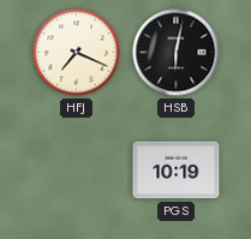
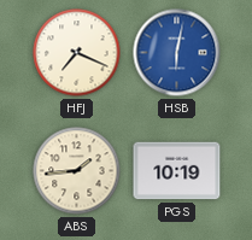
HSB dial: black -> blue (177, 53)
ABS: none -> 1:44 (77, 171)
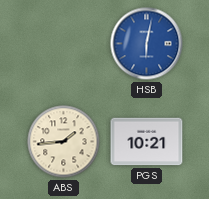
HFJ: 7:19 -> none (77, 53)
PGS: 10:19 -> 10:21 (147, 142)
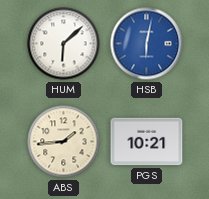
HUM: none -> 6:08 (64, 44)
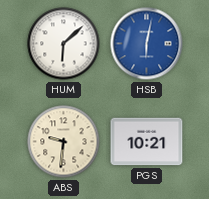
ABS: 1:44 -> 9:31 (64, 142)
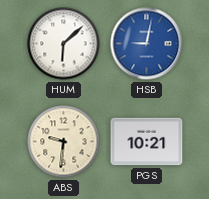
HSB: 6:02 -> 9:02 (147, 44)
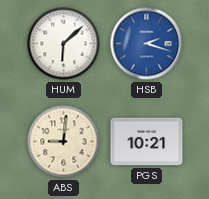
HSB: 9:02 -> 2:18 (147, 44)
ABS: 9:31 -> 9:01 (64, 142)
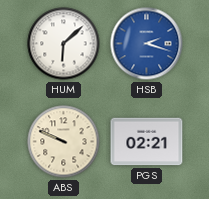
ABS: 9:01 -> 9:49 (64, 142)
PGS: 10:21 -> 02:21 (147, 142)
